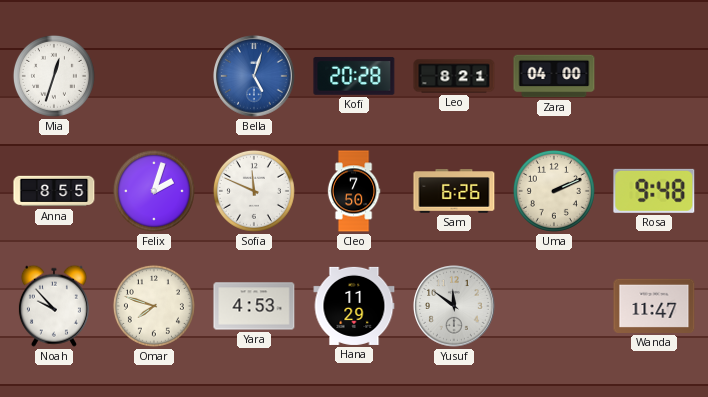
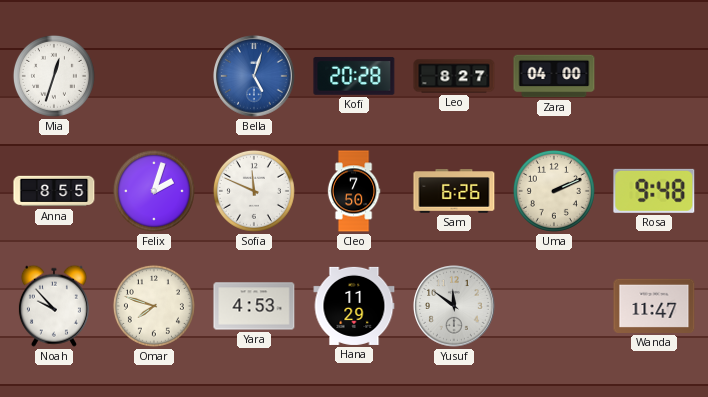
Leo: 8:21 -> 8:27 (454, 76)
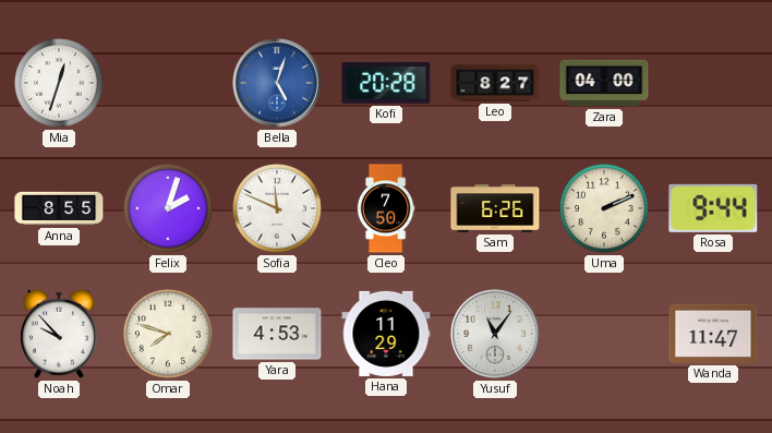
Rosa: 9:48 -> 9:44 (713, 208)
Yusuf: 11:51 -> 11:06 (496, 335)
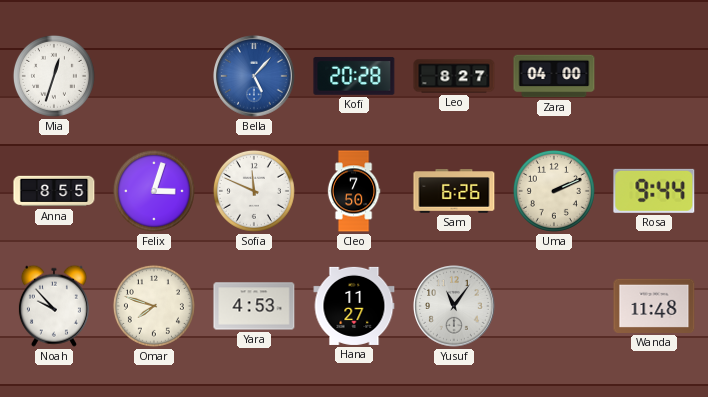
Bella: 5:03 -> 5:07 (255, 77)
Felix: 2:03 -> 3:03 (154, 191)
Hana: 11:29 -> 11:27 (354, 306)
Wanda: 11:47 -> 11:48 (654, 306)
